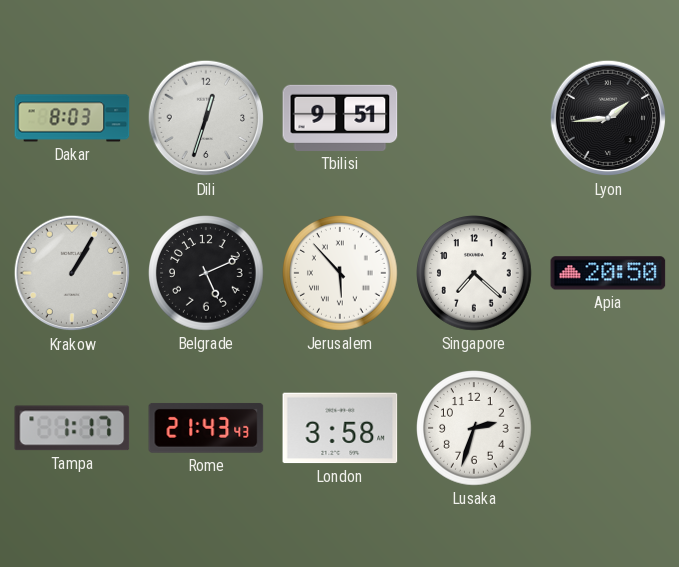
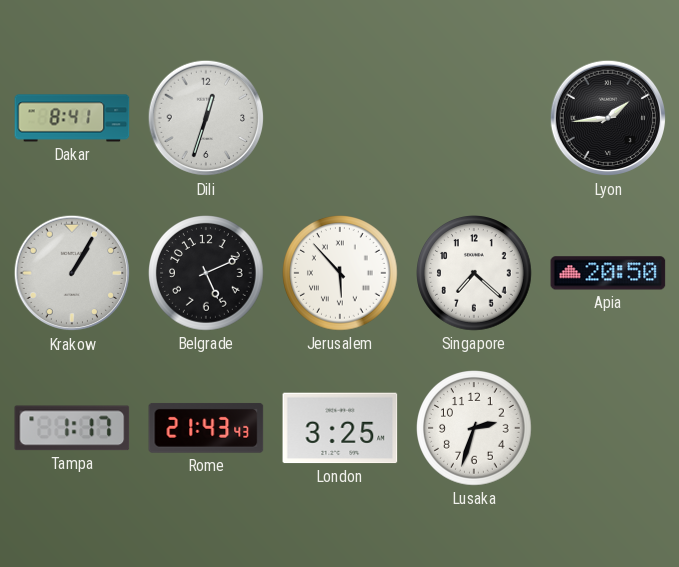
Dakar: 8:03 -> 8:41 (72, 118)
Tbilisi: 9:51 -> none (340, 118)
London: 3:58 -> 3:25 (340, 428)
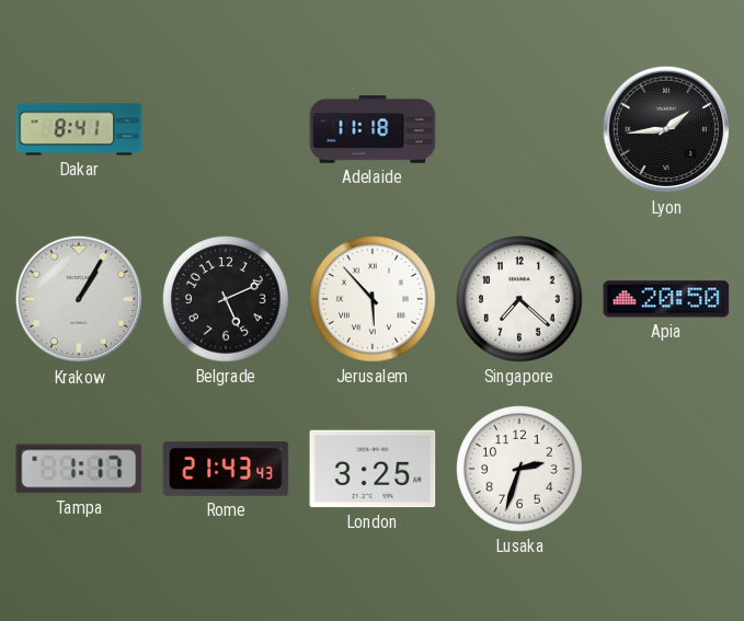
Dili: 12:33 -> none (206, 118)
Adelaide: none -> 11:18 (373, 129)
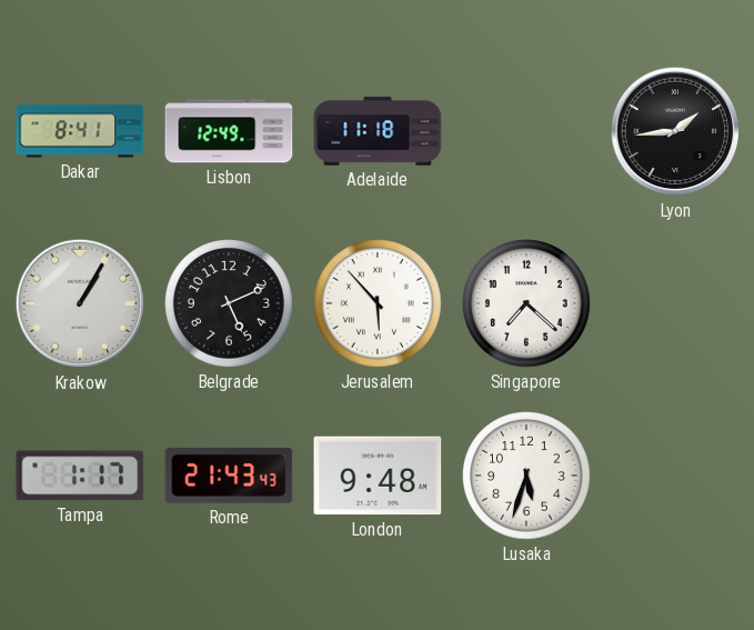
Lisbon: none -> 12:49 (229, 131)
Apia: 20:50 -> none (666, 299)
London: 3:25 -> 9:48 (378, 476)
Lusaka: 2:33 -> 5:33 (527, 477)
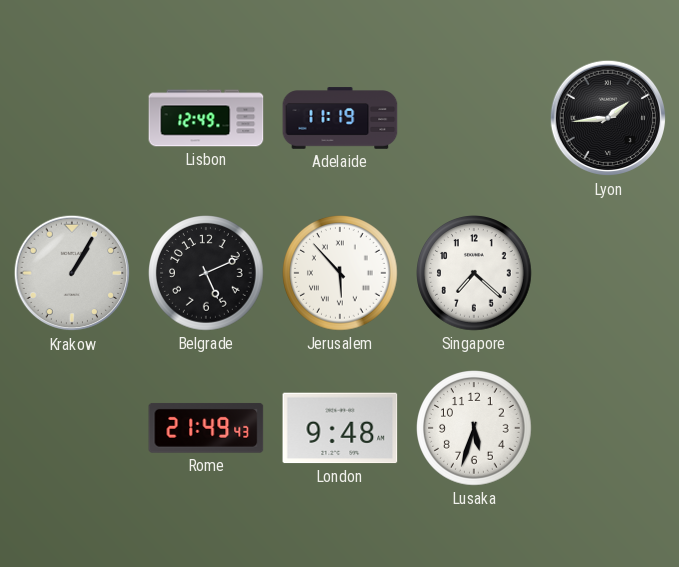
Dakar: 8:41 -> none (80, 131)
Adelaide: 11:18 -> 11:19 (340, 118)
Tampa: 1:17 -> none (80, 476)
Rome: 21:43 -> 21:49 (206, 428)
